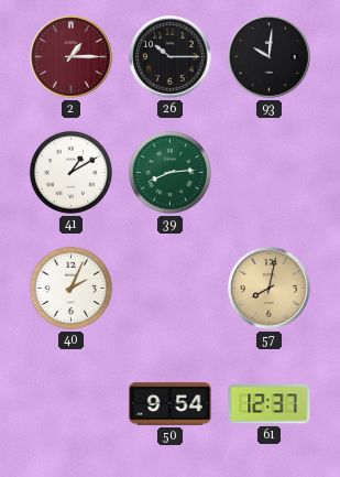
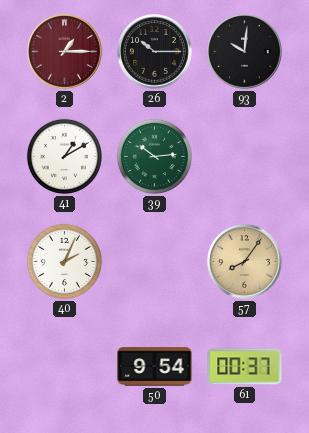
39: 8:14 -> 10:14 (154, 156)
57: 8:02 -> 8:06 (245, 262)
61: 12:37 -> 00:37 (245, 367)
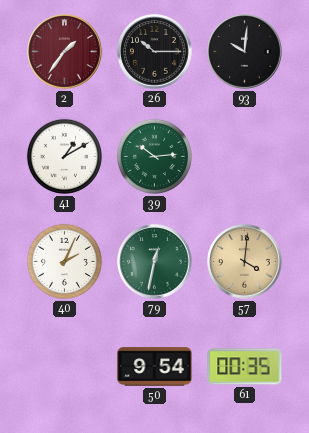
2: 1:15 -> 1:36 (65, 52)
79: none -> 12:32 (155, 262)
57: 8:06 -> 4:01 (245, 262)
61: 00:37 -> 00:35 (245, 367)
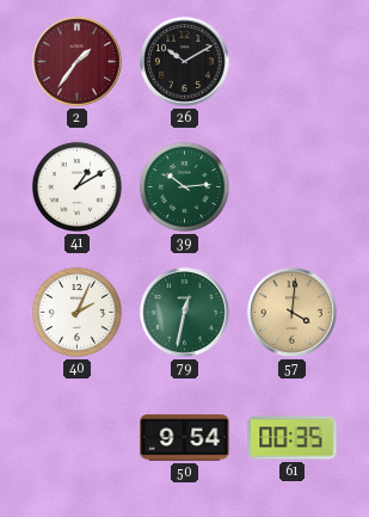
26: 10:15 -> 10:10 (185, 62)
93: 10:01 -> none (245, 52)
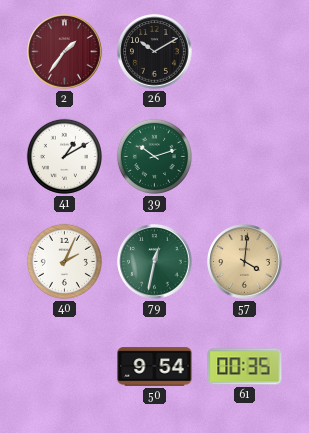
39: 10:14 -> 10:12 (154, 156)
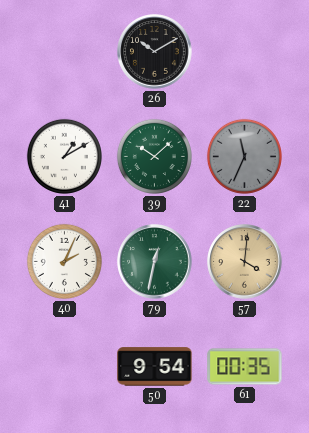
2: 1:36 -> none (65, 52)
39: 10:12 -> 10:08 (154, 156)
22: none -> 11:34 (244, 156)
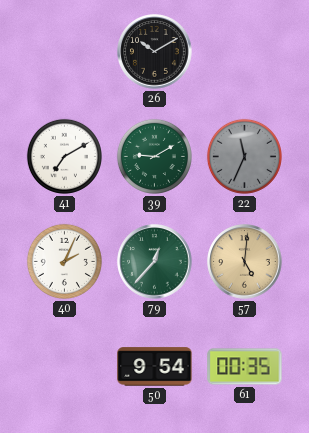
41: 1:10 -> 7:10 (64, 156)
39: 10:08 -> 9:10 (154, 156)
79: 12:32 -> 12:37 (155, 262)
57: 4:01 -> 5:01 (245, 262)
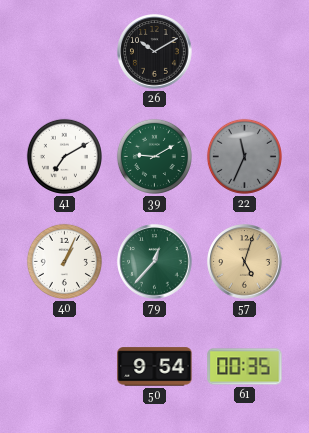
40: 2:04 -> 1:04 (64, 261)
57: 5:01 -> 5:03 (245, 262)
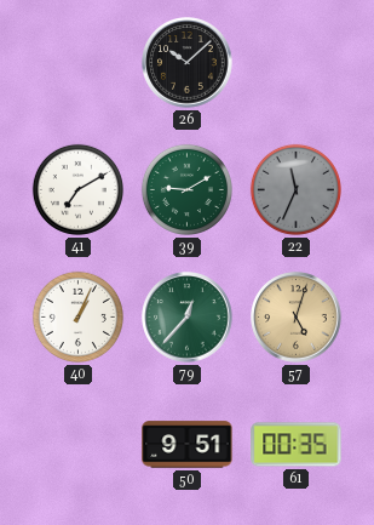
26: 10:10 -> 10:08 (188, 63)
50: 9:54 -> 9:51 (188, 445)
